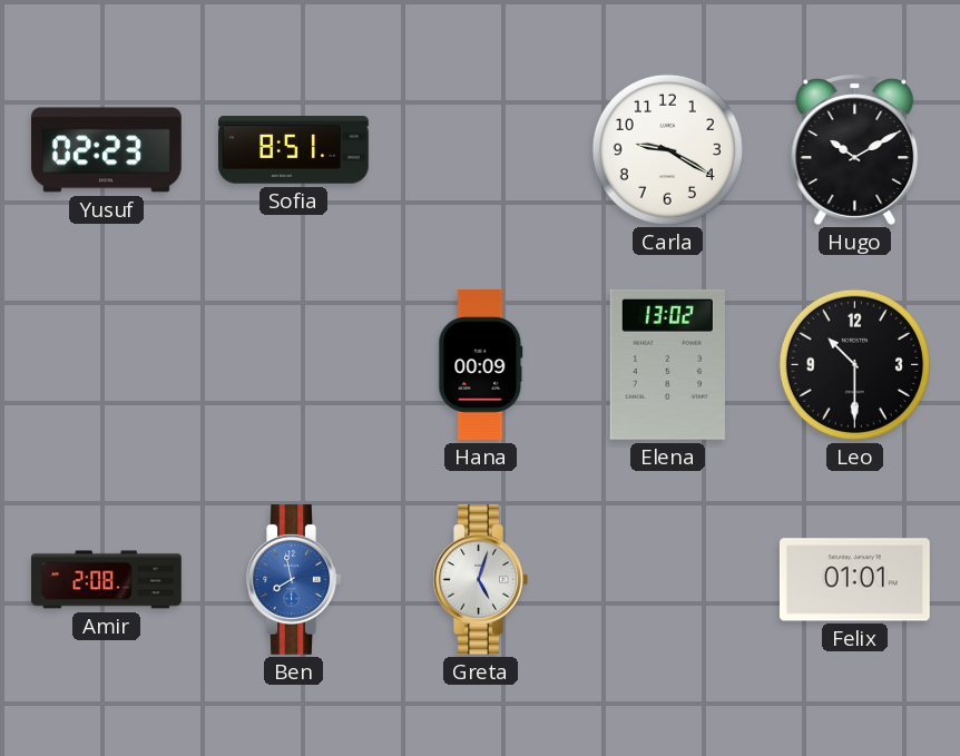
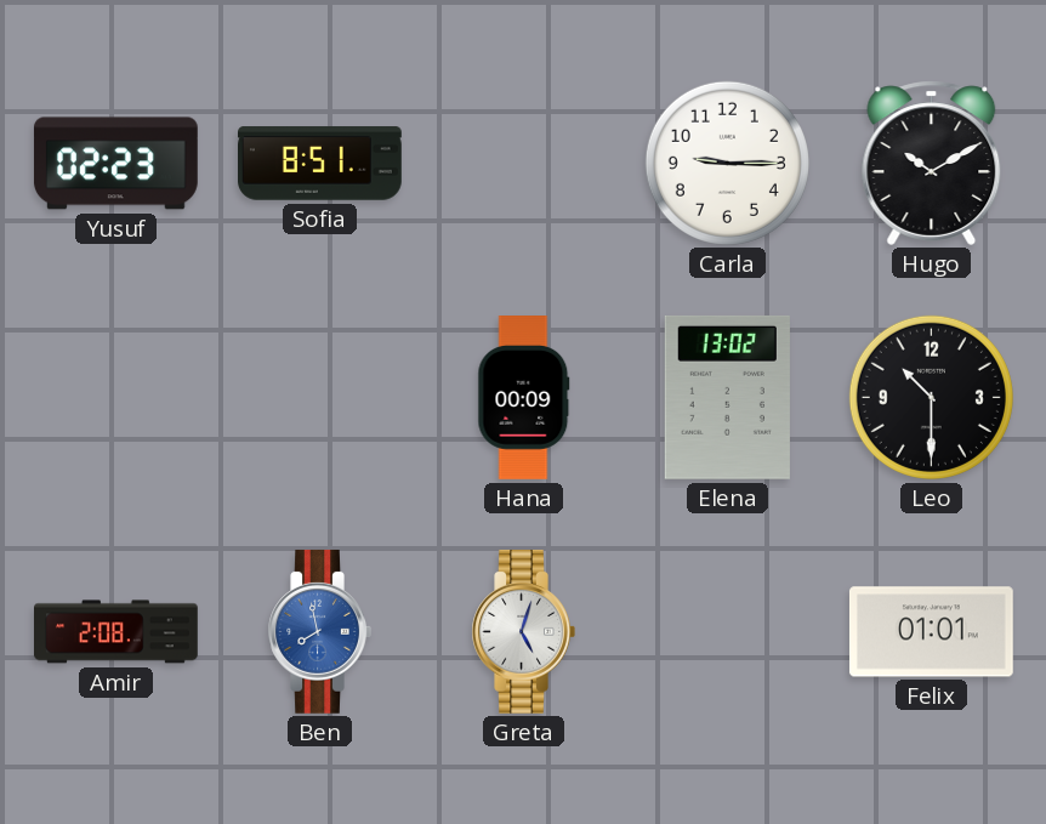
Carla: 9:20 -> 9:15 (727, 163)
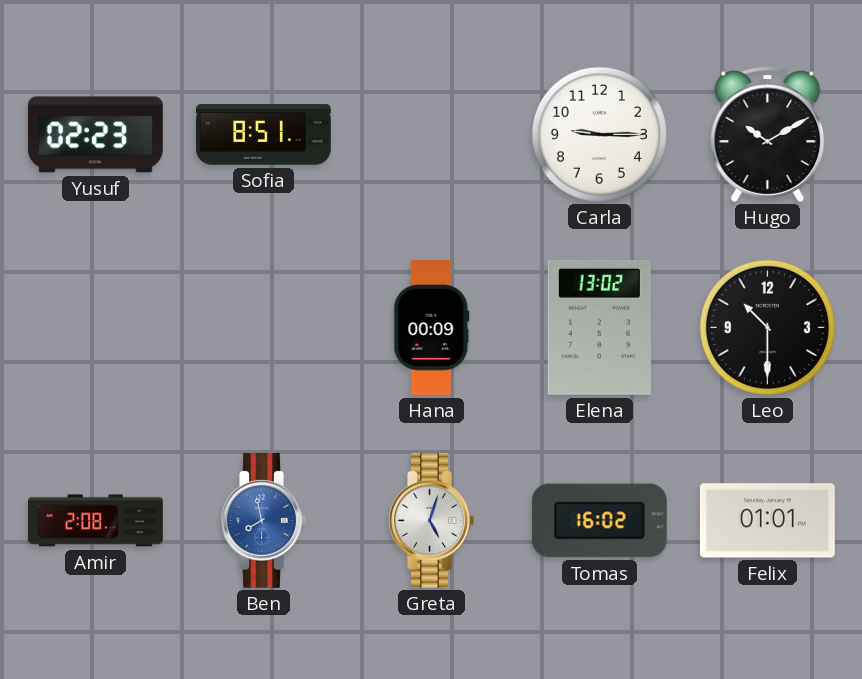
Tomas: none -> 16:02 (599, 521)
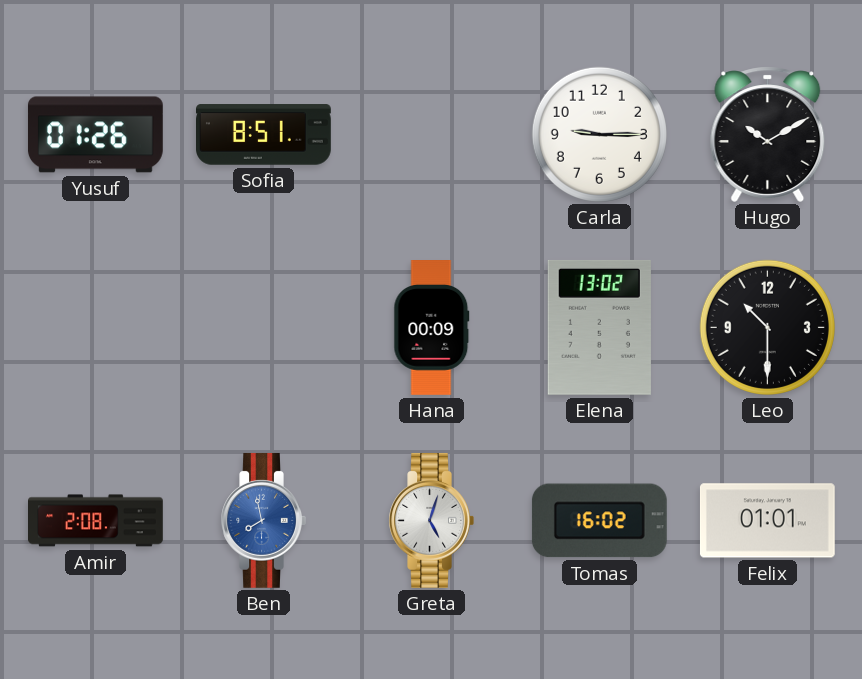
Yusuf: 02:23 -> 01:26 (95, 135)
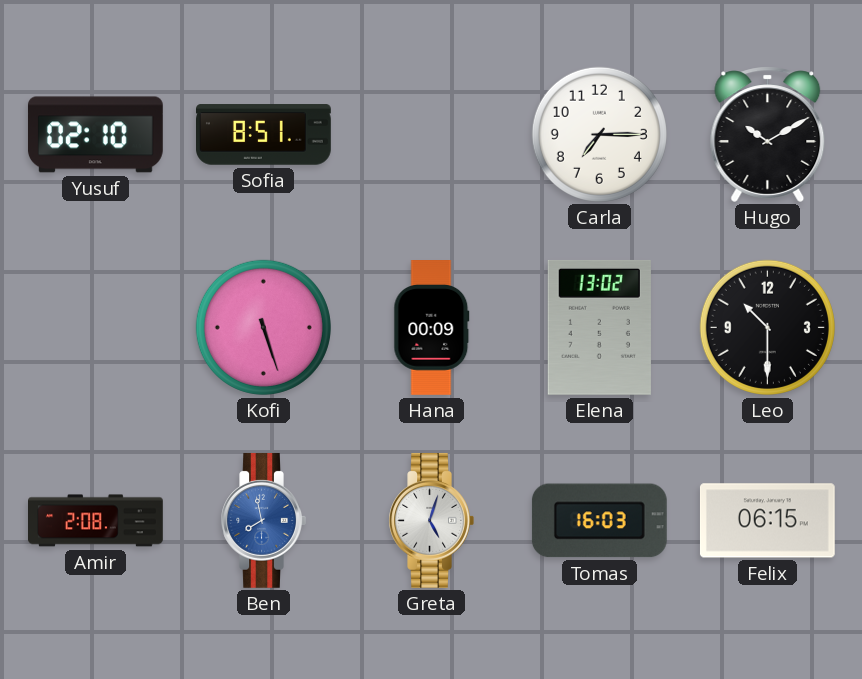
Yusuf: 01:26 -> 02:10 (95, 135)
Carla: 9:15 -> 7:15 (599, 134)
Kofi: none -> 5:27 (263, 327)
Tomas: 16:02 -> 16:03 (599, 521)
Felix: 01:01 -> 06:15 (767, 521)
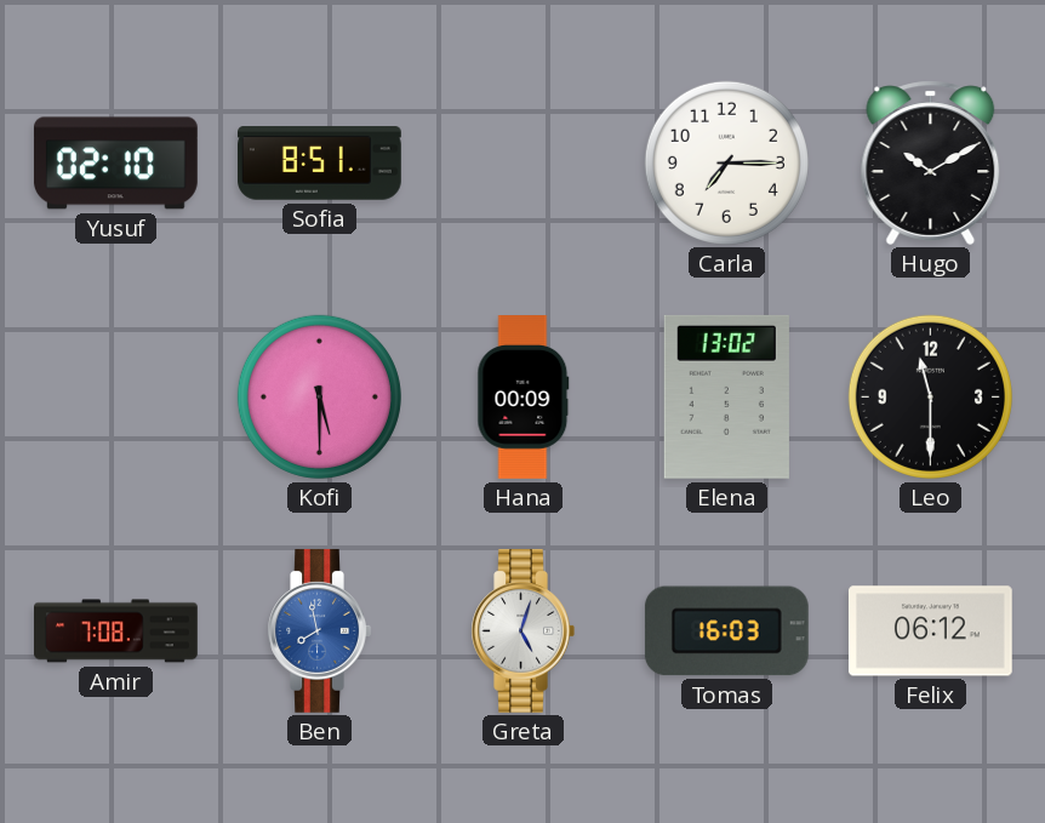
Kofi: 5:27 -> 5:30 (319, 396)
Leo: 10:30 -> 11:30 (930, 396)
Amir: 2:08 -> 7:08 (116, 631)
Felix: 06:15 -> 06:12 (930, 631)
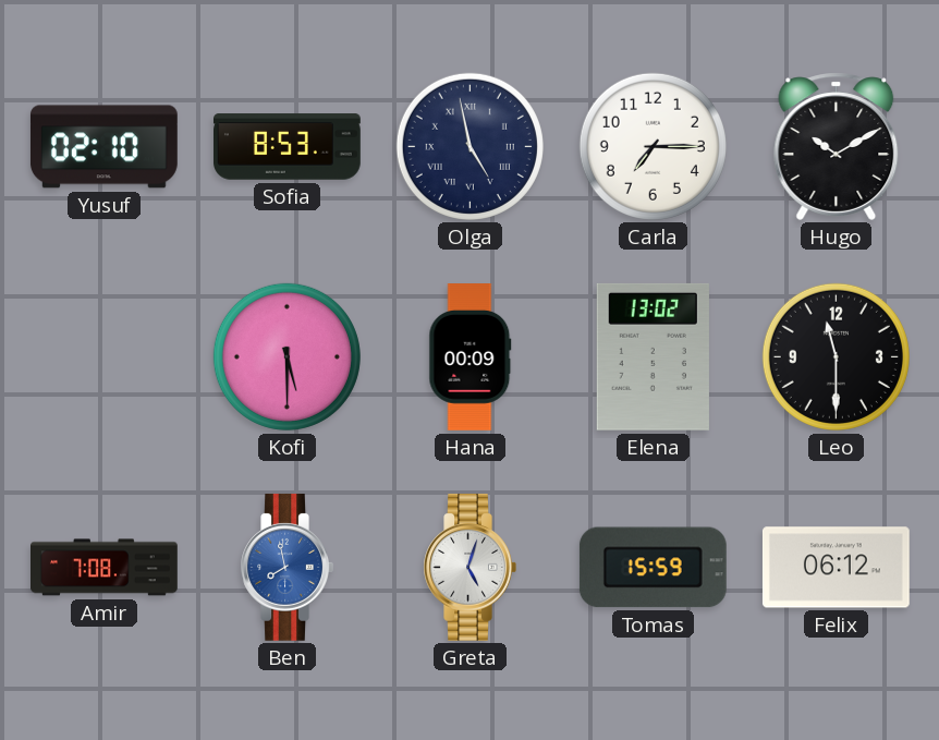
Sofia: 8:51 -> 8:53 (288, 147)
Olga: none -> 4:58 (469, 146)
Tomas: 16:03 -> 15:59 (653, 568)
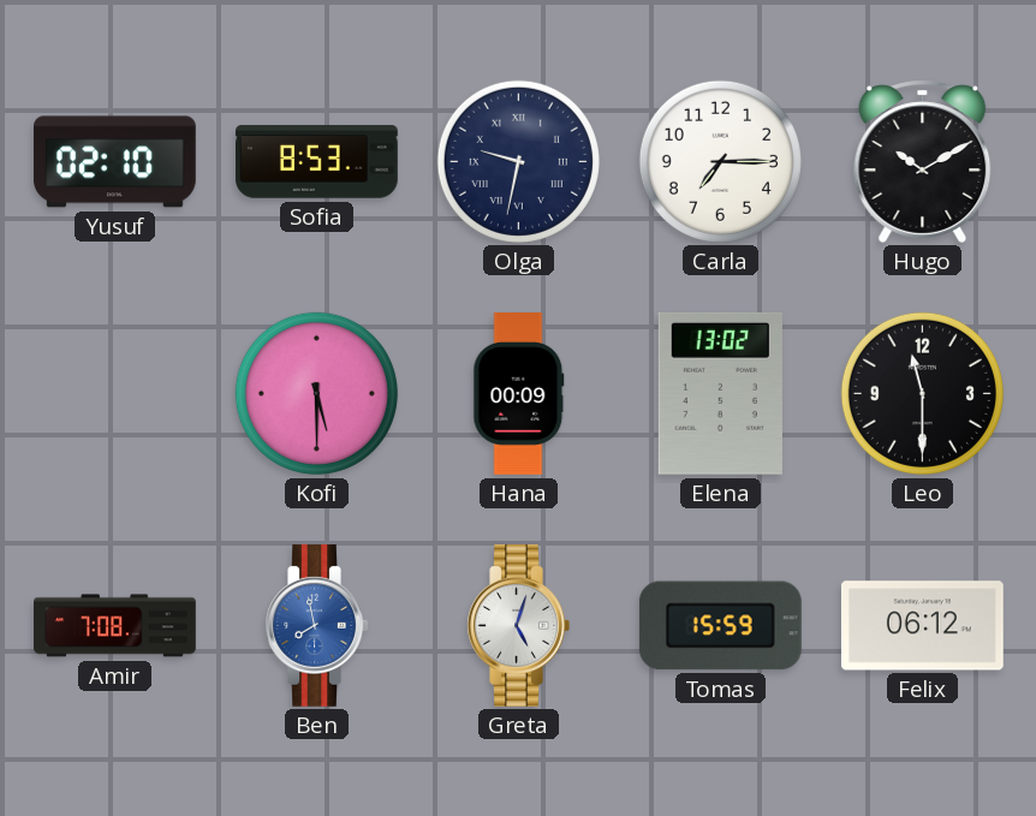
Olga: 4:58 -> 9:32 (518, 161)
